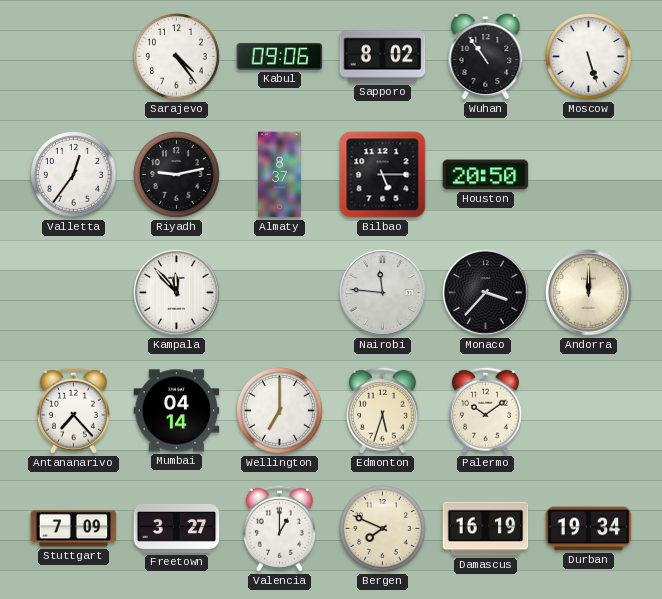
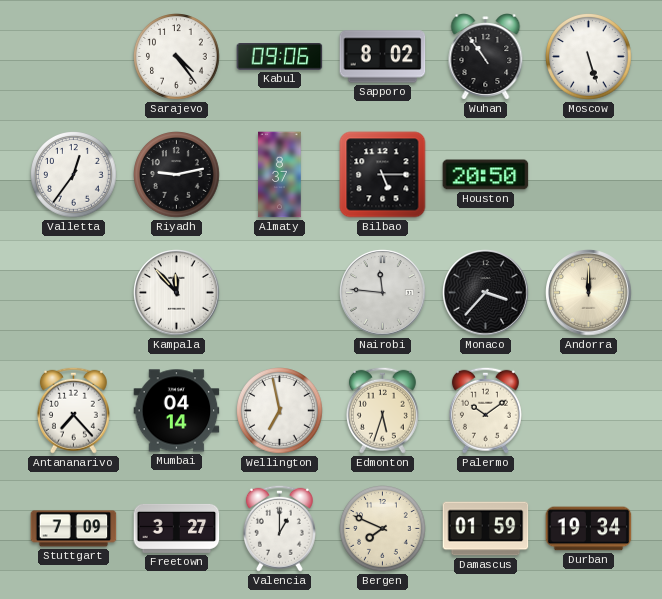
Wellington: 7:00 -> 6:58 (280, 411)
Damascus: 16:19 -> 01:59 (486, 529)
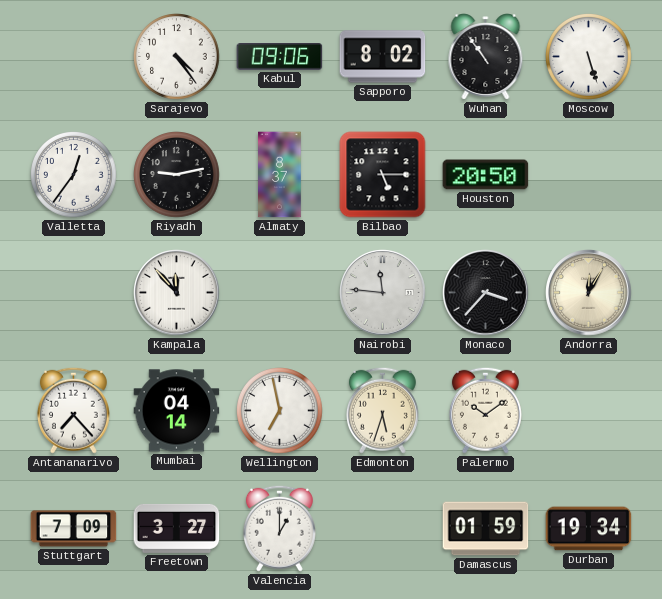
Andorra: 12:00 -> 12:05 (589, 293)
Bergen: 7:49 -> none (383, 529)
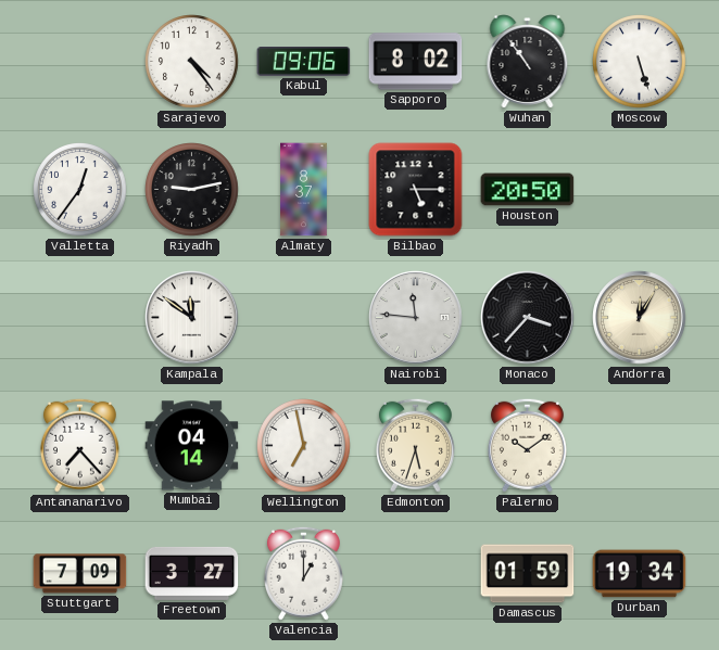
Kampala: 11:53 -> 11:51 (192, 318)
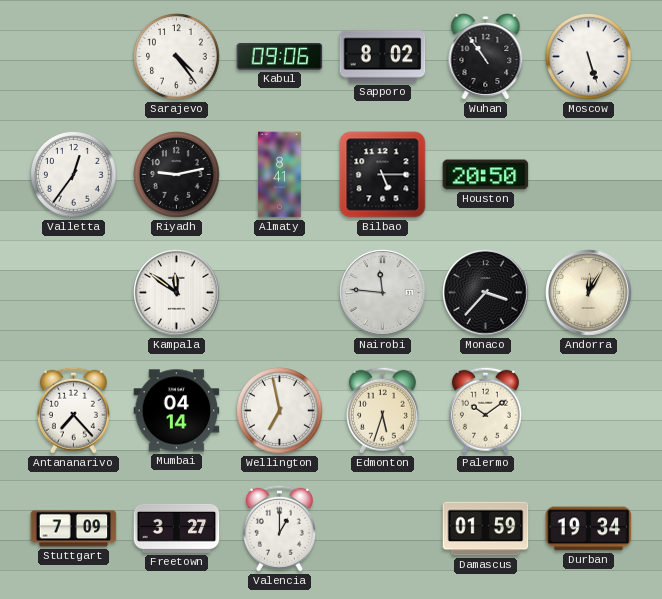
Almaty: 8:37 -> 8:41 (280, 175)
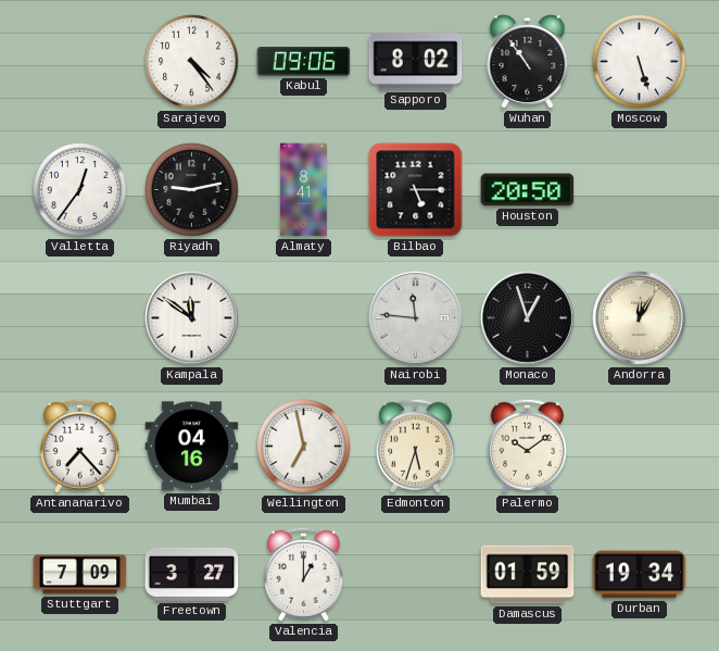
Monaco: 3:37 -> 12:57 (528, 318)
Mumbai: 04:14 -> 04:16 (192, 447)
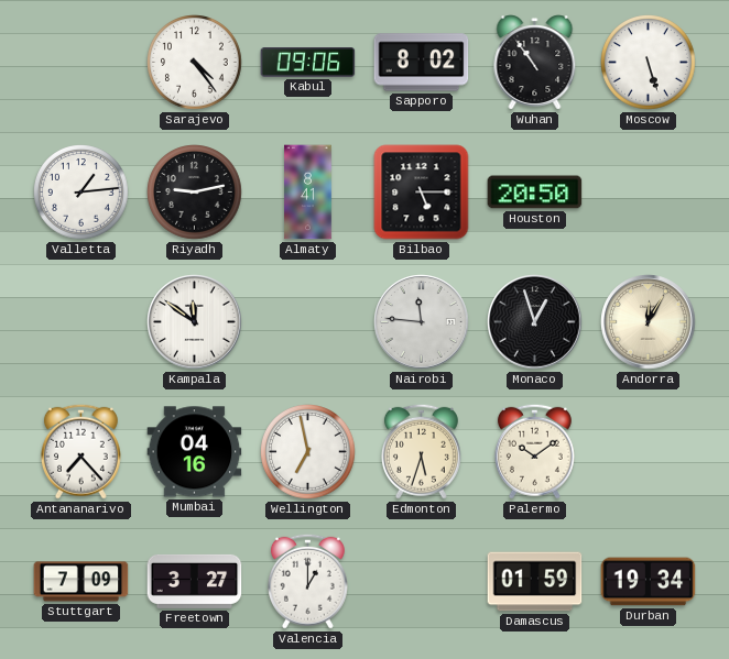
Valletta: 12:36 -> 1:14 (81, 193)
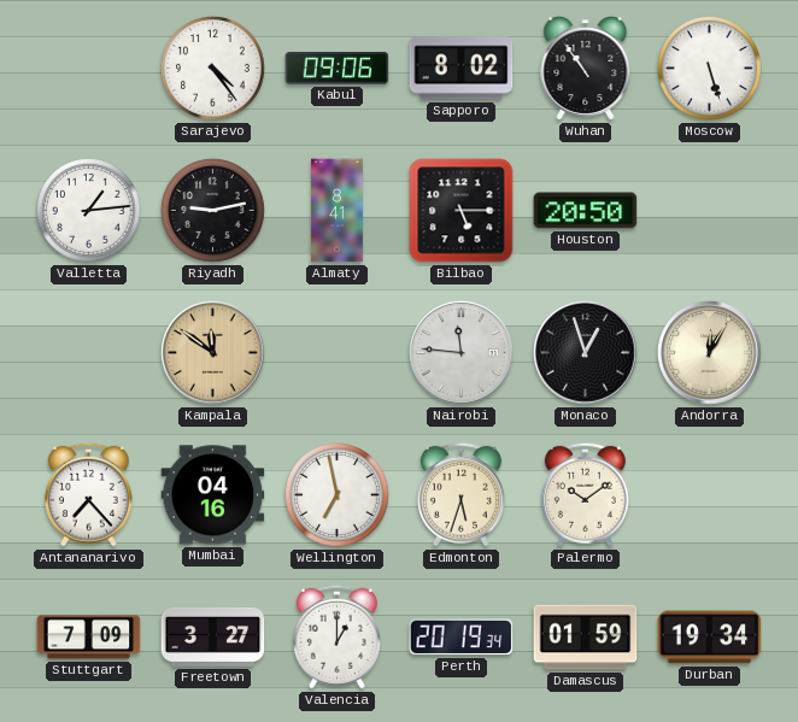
Kampala dial: white -> champagne (213, 353)
Perth: none -> 20:19 (462, 638)
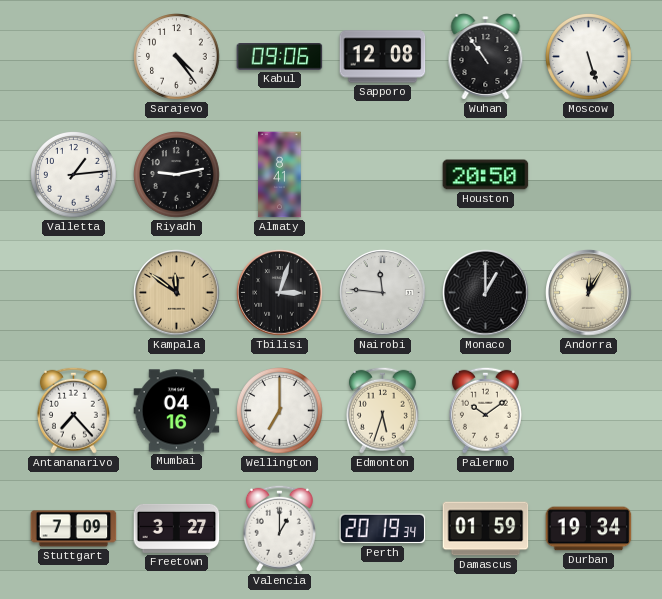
Sapporo: 8:02 -> 12:08 (383, 57)
Bilbao: 5:15 -> none (462, 211)
Tbilisi: none -> 3:03 (280, 293)
Monaco: 12:57 -> 1:00 (486, 293)
Wellington: 6:58 -> 7:00 (280, 411)
